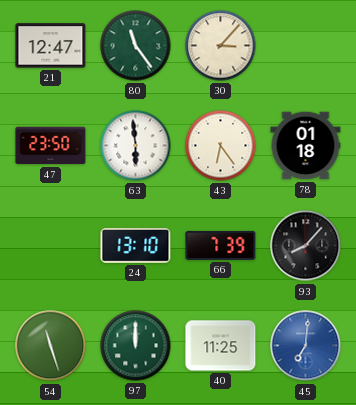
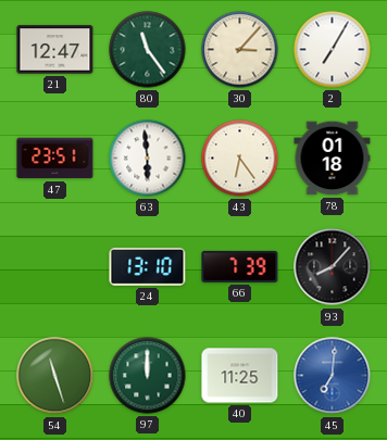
2: none -> 7:05 (333, 50)
47: 23:50 -> 23:51 (55, 159)
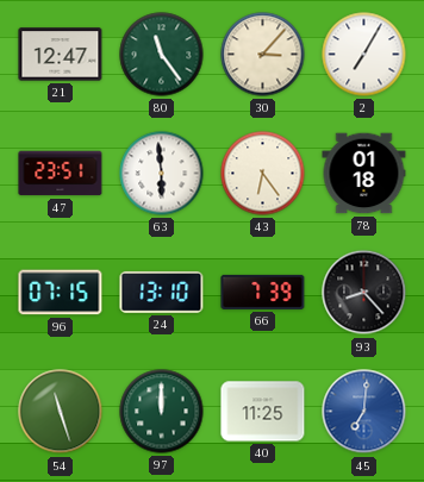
96: none -> 07:15 (61, 293)
93: 8:07 -> 8:23 (364, 293)
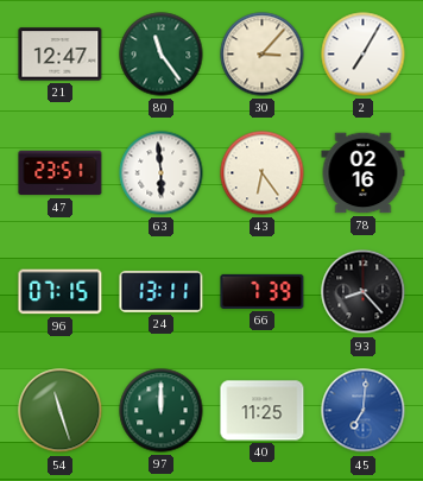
78: 01:18 -> 02:16 (364, 173)
24: 13:10 -> 13:11 (162, 291)
